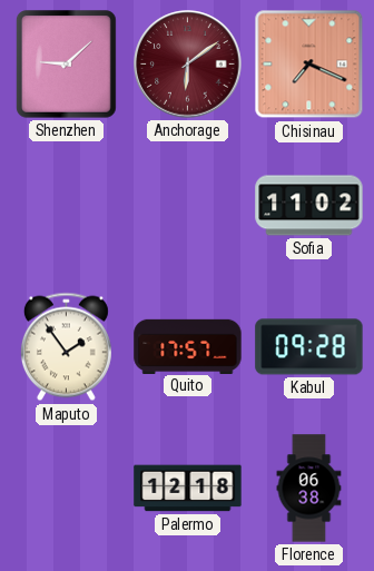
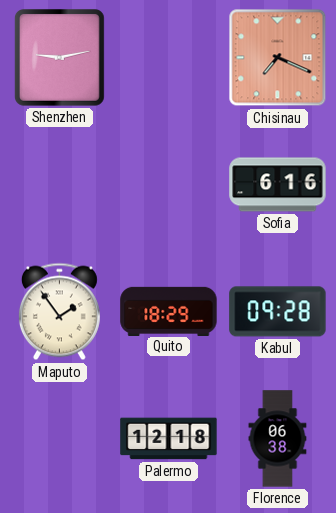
Shenzhen: 9:08 -> 9:13 (60, 58)
Anchorage: 6:09 -> none (188, 65)
Sofia: 11:02 -> 6:16 (278, 185)
Quito: 17:57 -> 18:29 (169, 311)
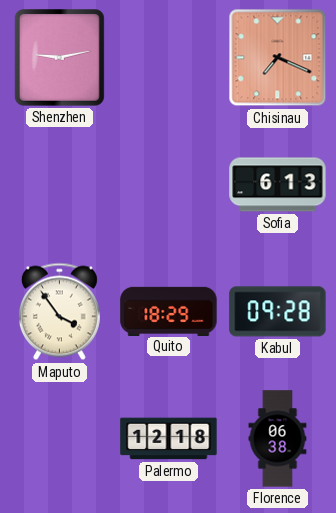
Sofia: 6:16 -> 6:13 (278, 185)
Maputo: 1:54 -> 3:54 (59, 312)
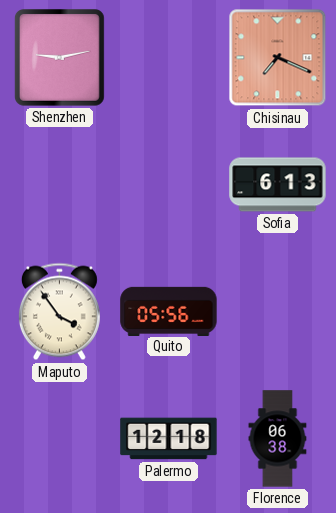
Quito: 18:29 -> 05:56 (169, 311)
Kabul: 09:28 -> none (278, 312)
